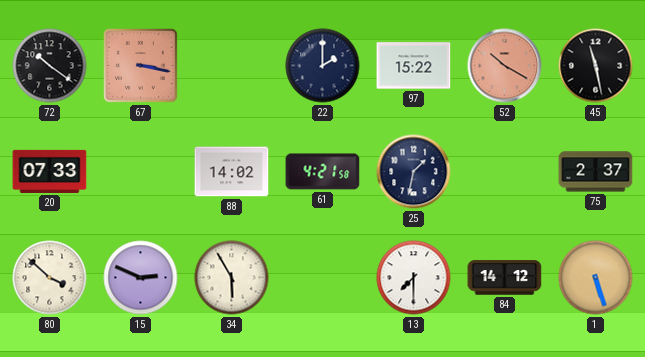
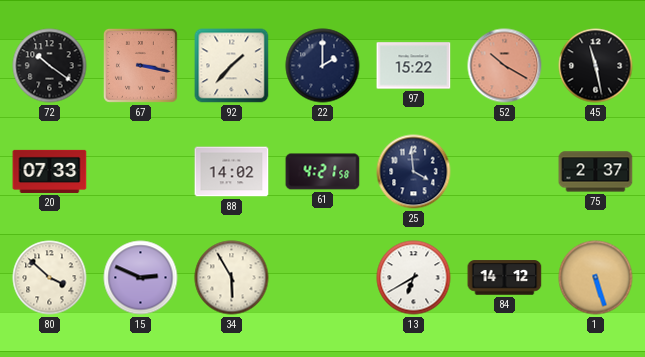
92: none -> 1:37 (232, 66)
25: 1:32 -> 3:59 (414, 172)
13: 7:30 -> 6:40 (414, 278)
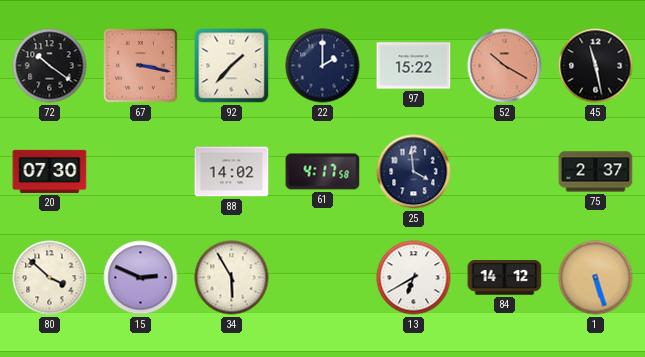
20: 07:33 -> 07:30 (50, 171)
61: 4:21 -> 4:17 (323, 172)
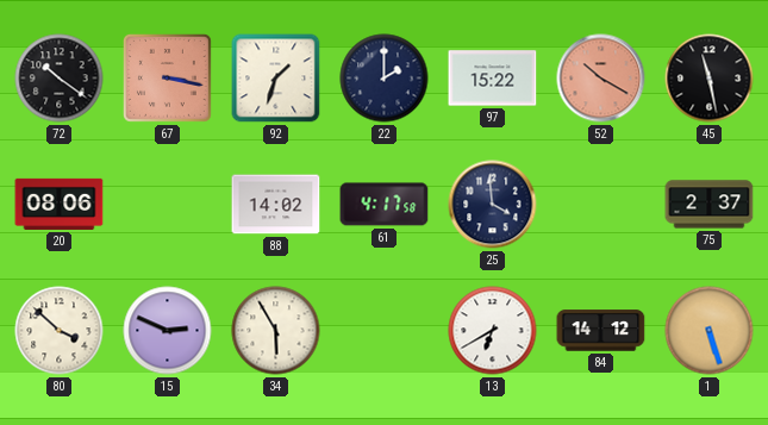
92: 1:37 -> 1:33 (276, 79)
20: 07:30 -> 08:06 (60, 204)
